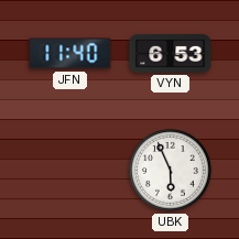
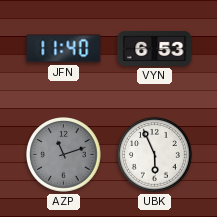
AZP: none -> 11:12 (64, 155)
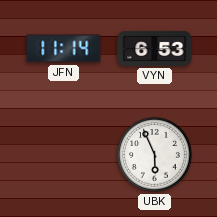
JFN: 11:40 -> 11:14 (64, 49)
AZP: 11:12 -> none (64, 155)
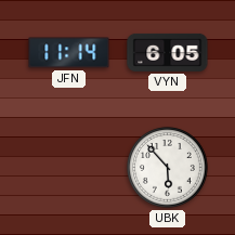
VYN: 6:53 -> 6:05 (168, 52)
UBK: 5:56 -> 5:53 (168, 168)
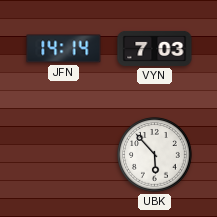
JFN: 11:14 -> 14:14 (64, 49)
VYN: 6:05 -> 7:03 (155, 48)
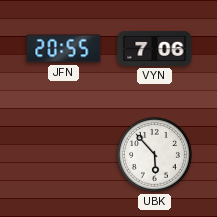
JFN: 14:14 -> 20:55 (64, 49)
VYN: 7:03 -> 7:06 (155, 48)
